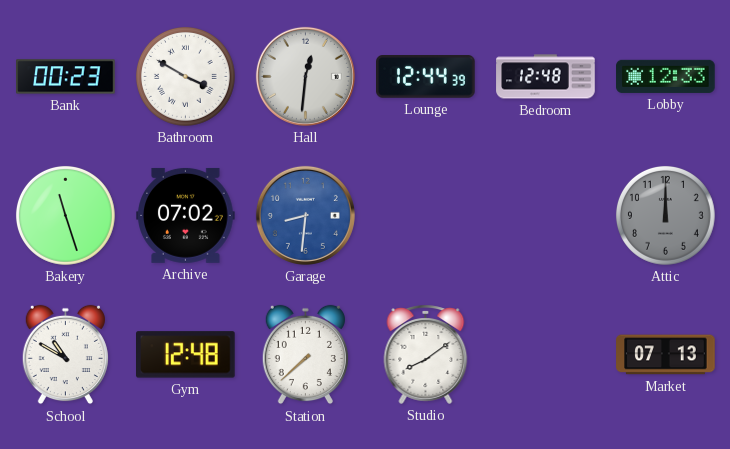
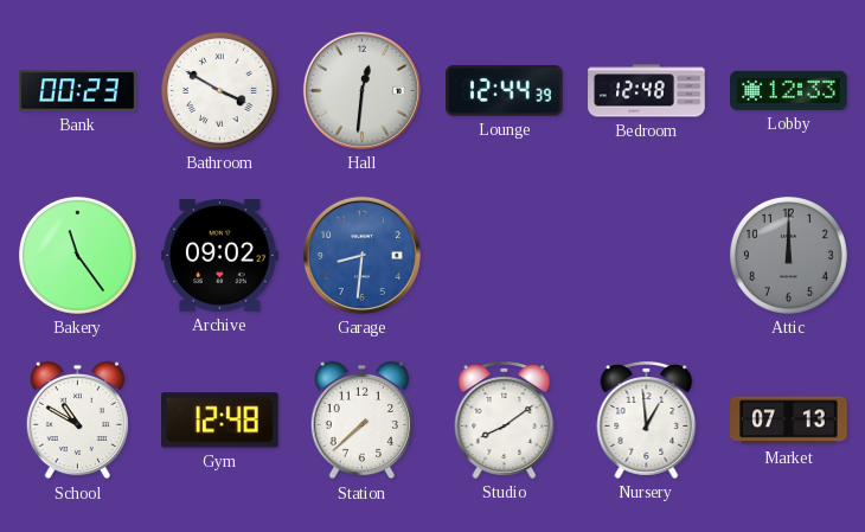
Bakery: 11:27 -> 11:24 (77, 255)
Archive: 07:02 -> 09:02 (220, 255)
Nursery: none -> 12:59 (647, 419)
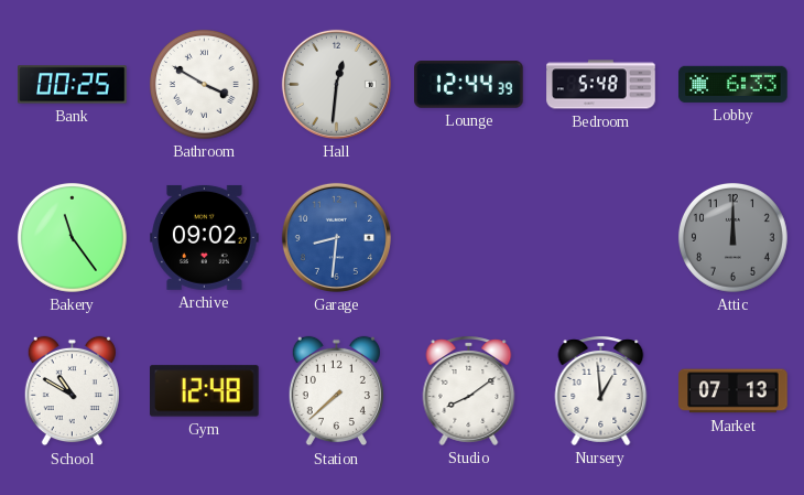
Bank: 00:23 -> 00:25 (73, 85)
Bedroom: 12:48 -> 5:48 (601, 85)
Lobby: 12:33 -> 6:33 (734, 84)
